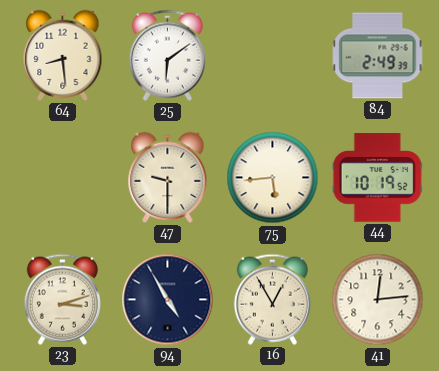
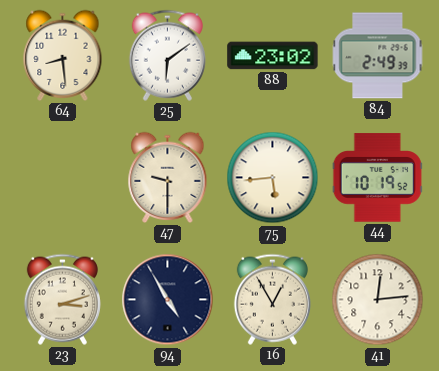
88: none -> 23:02 (273, 56)
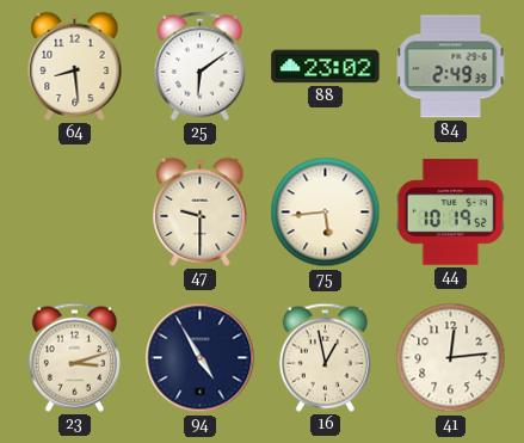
16: 12:55 -> 12:58 (325, 357)
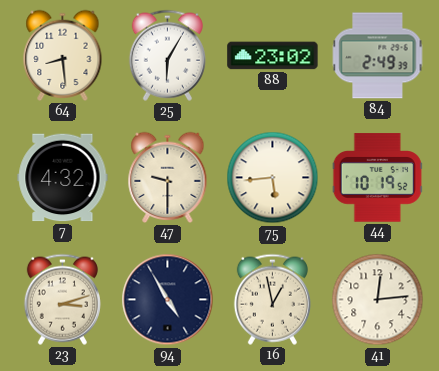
25: 6:09 -> 6:05 (167, 55)
7: none -> 4:32 (63, 178)
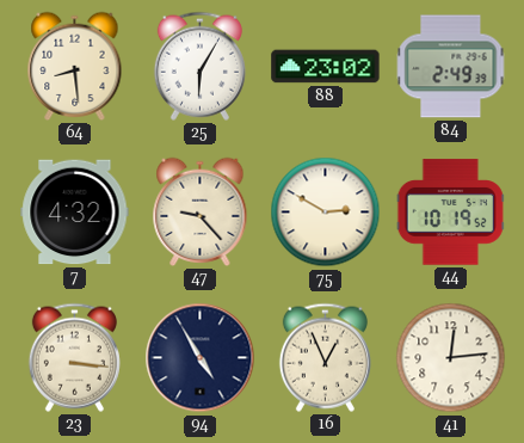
47: 9:30 -> 9:23 (201, 211)
75: 5:44 -> 2:50 (326, 213)
23: 3:12 -> 3:16 (74, 357)
16: 12:58 -> 12:56 (325, 357)
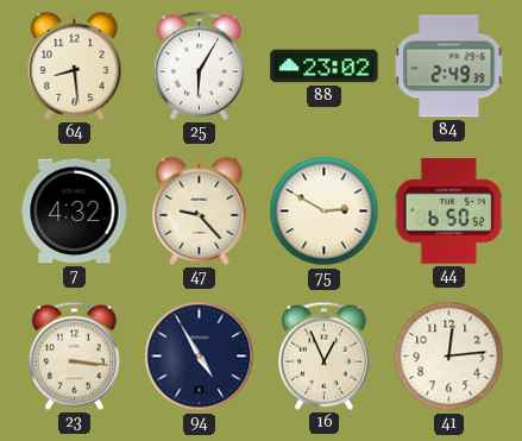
44: 10:19 -> 6:50 (448, 212)
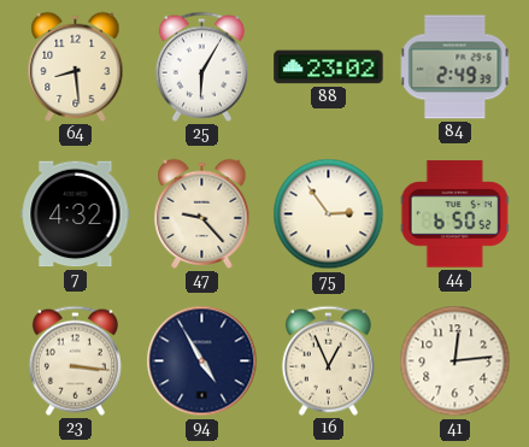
75: 2:50 -> 2:54 (329, 214)
